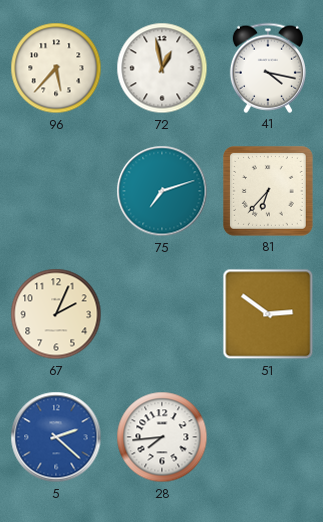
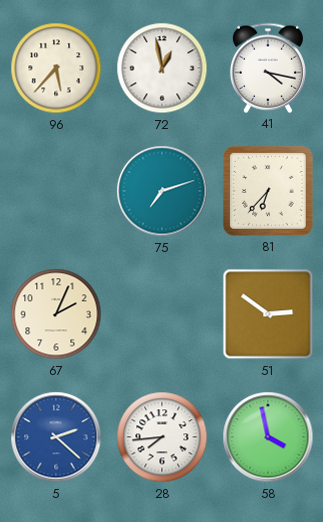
58: none -> 3:58 (268, 437)
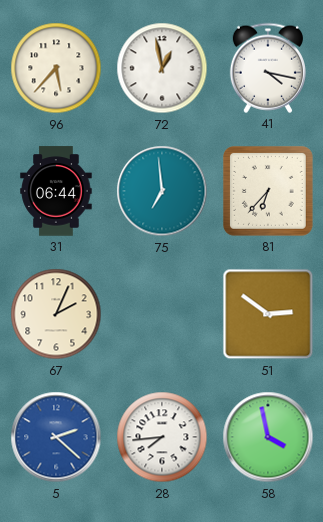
31: none -> 06:44 (56, 191)
75: 7:12 -> 6:59 (162, 191)
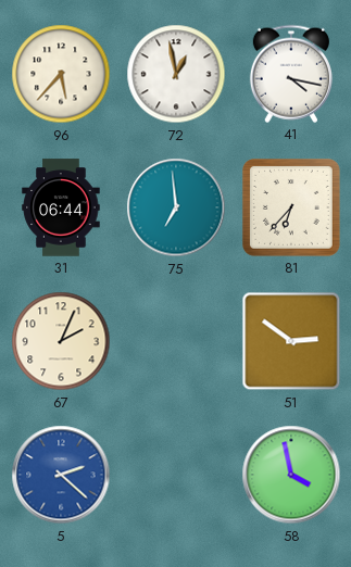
28: 7:44 -> none (162, 437)
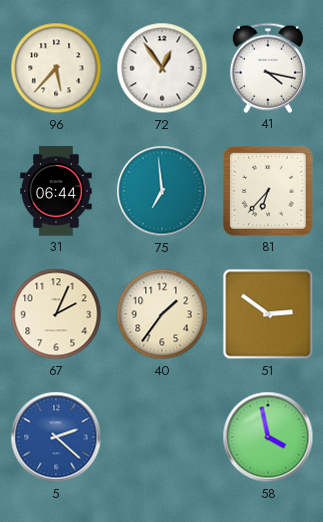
72: 12:58 -> 12:54 (162, 68)
40: none -> 1:36 (162, 314)
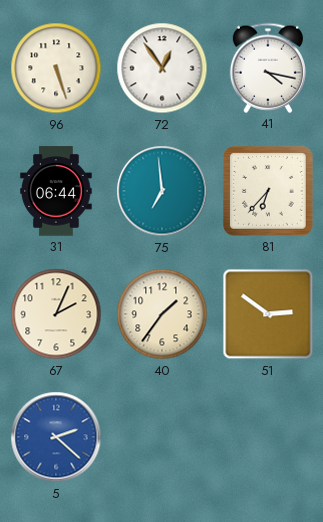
96: 5:37 -> 5:27 (56, 68)
58: 3:58 -> none (268, 437)
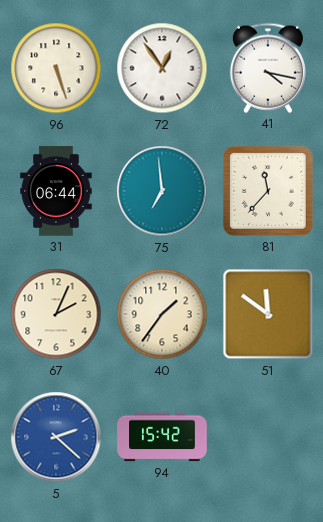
81: 6:37 -> 11:37 (269, 192)
51: 2:51 -> 11:51 (268, 314)
94: none -> 15:42 (162, 437)
